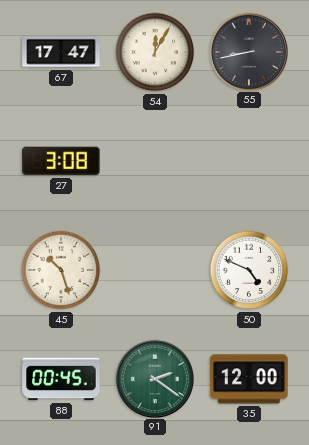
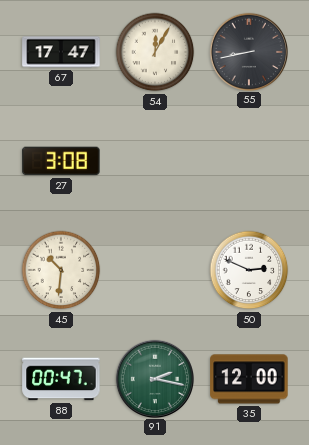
45: 10:27 -> 10:31 (61, 270)
50: 4:49 -> 2:49 (249, 270)
88: 00:45 -> 00:47 (61, 379)
91: 2:21 -> 2:17 (154, 378)
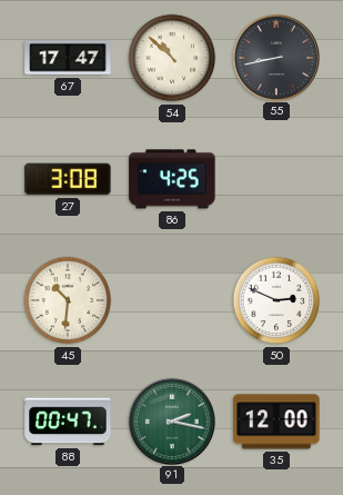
54: 12:05 -> 10:52 (172, 58)
86: none -> 4:25 (172, 179)
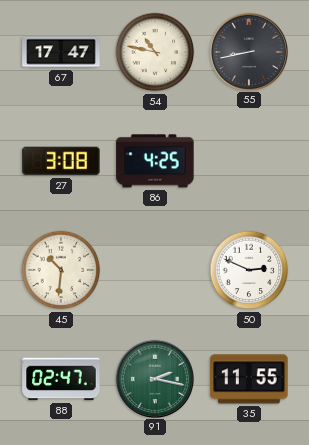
54: 10:52 -> 10:47 (155, 52)
88: 00:47 -> 02:47 (61, 379)
35: 12:00 -> 11:55 (249, 379)
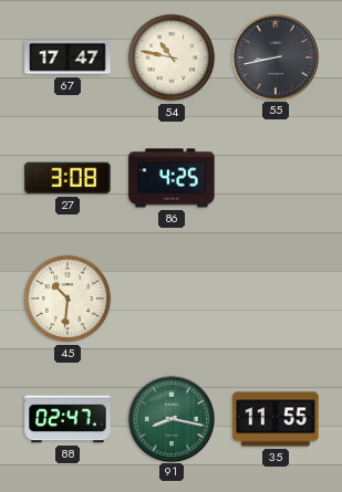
50: 2:49 -> none (249, 270)
91: 2:17 -> 8:17 (170, 418)
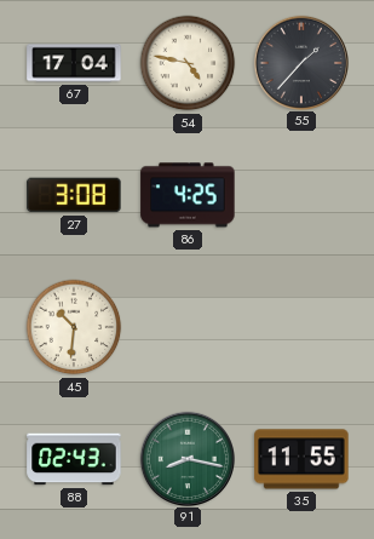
67: 17:47 -> 17:04 (74, 63)
54: 10:47 -> 4:47 (188, 63)
55: 8:43 -> 1:37 (300, 62)
88: 02:47 -> 02:43 (74, 459)
